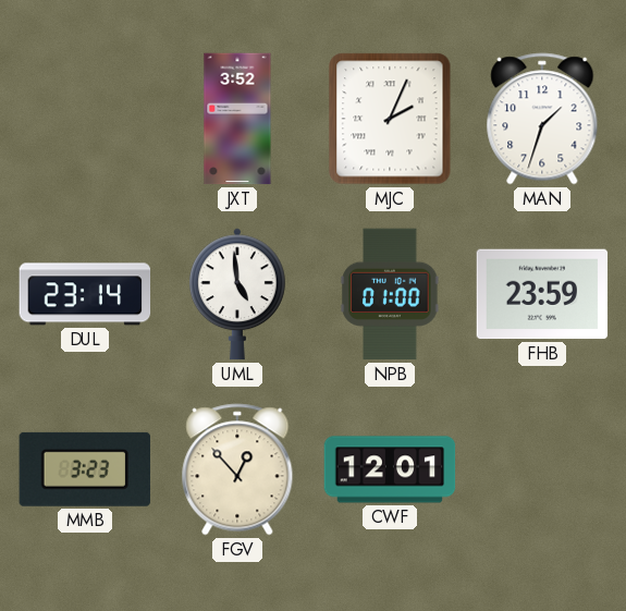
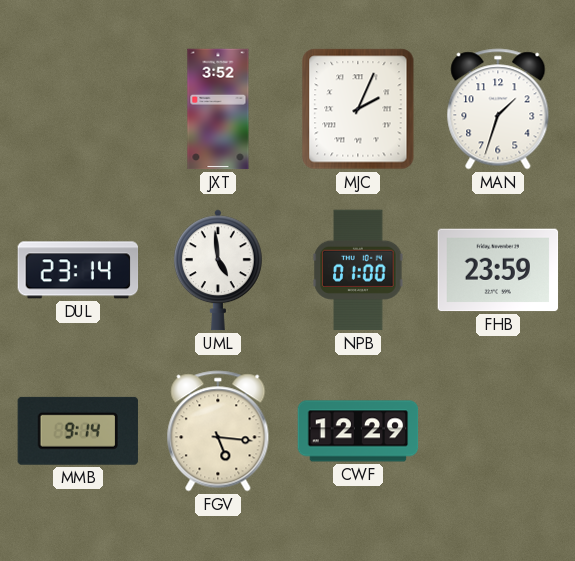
MMB: 3:23 -> 9:14 (78, 431)
FGV: 12:53 -> 5:16 (218, 431)
CWF: 12:01 -> 12:29 (358, 431)
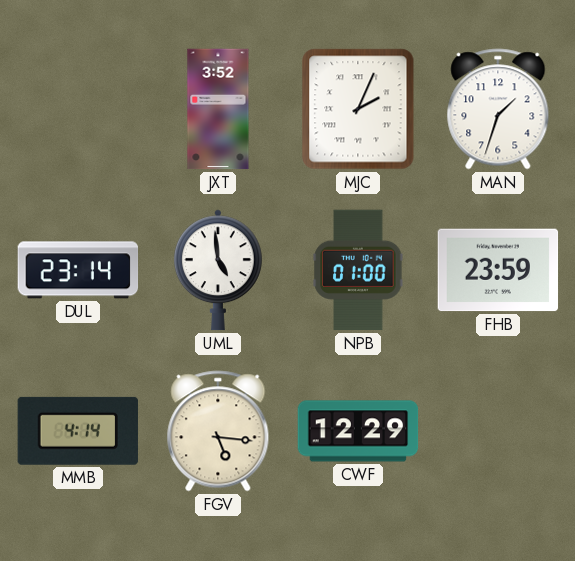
MMB: 9:14 -> 4:14 (78, 431)
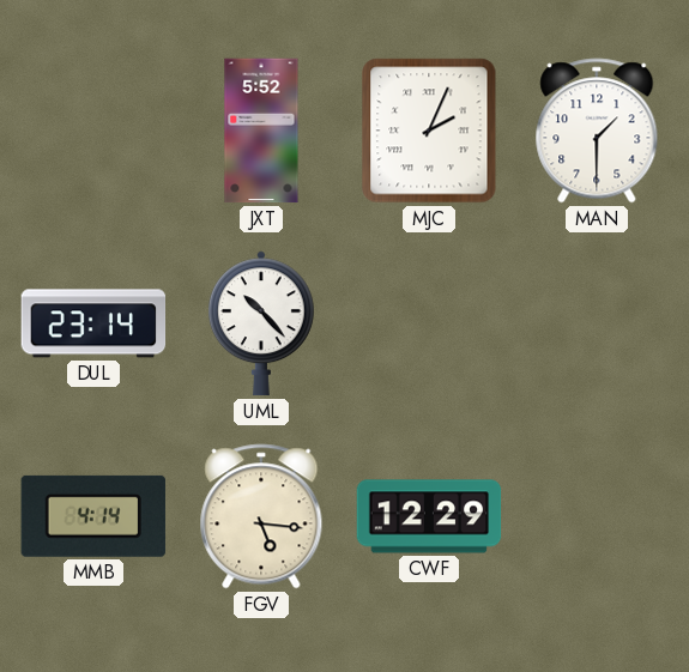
JXT: 3:52 -> 5:52 (261, 131)
MAN: 1:33 -> 1:30 (597, 131)
UML: 4:59 -> 10:23 (261, 323)
NPB: 01:00 -> none (358, 270)
FHB: 23:59 -> none (498, 270)
